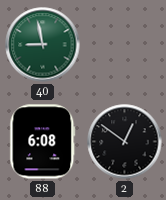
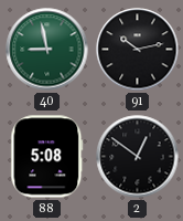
91: none -> 10:13 (138, 50)
88: 6:08 -> 5:08 (47, 157)
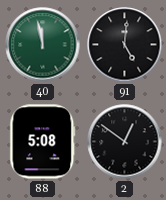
40: 8:58 -> 11:58 (43, 45)
91: 10:13 -> 5:01 (125, 45)
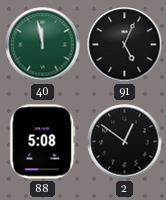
91: 5:01 -> 5:04 (125, 45)
